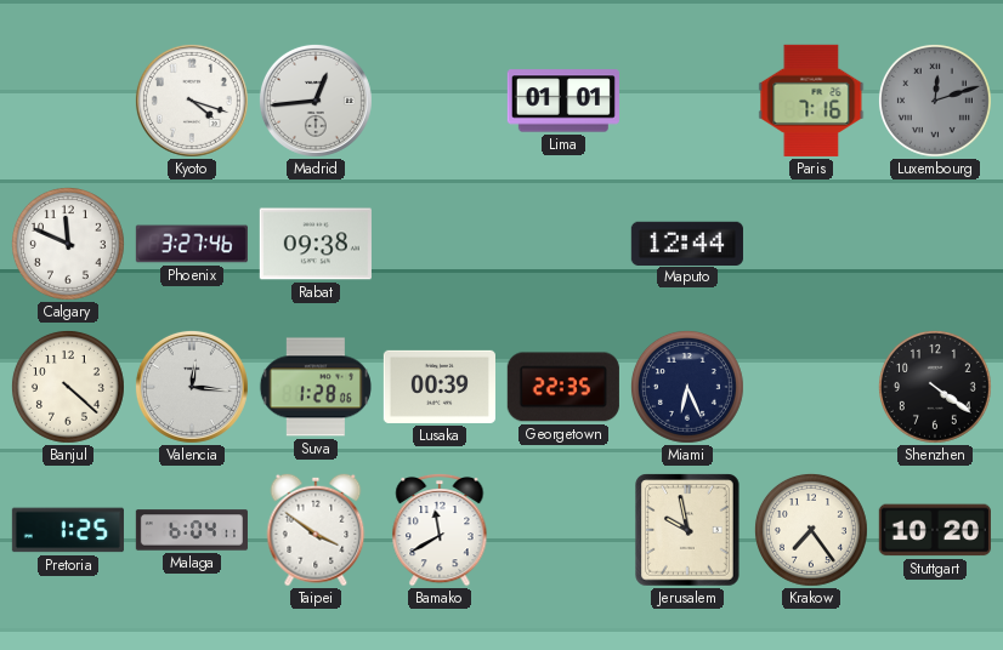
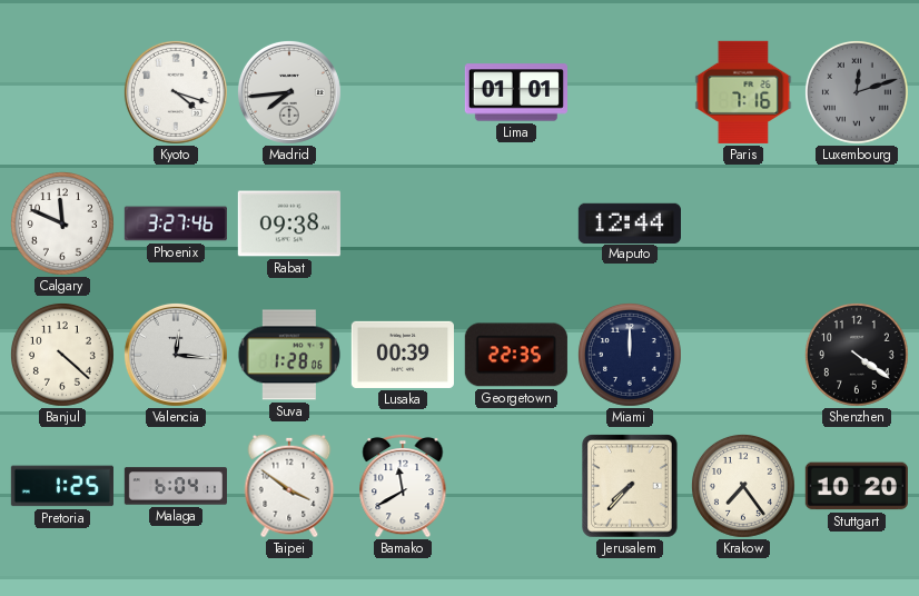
Madrid: 12:44 -> 7:44 (289, 92)
Miami: 6:26 -> 12:00 (630, 355)
Jerusalem: 9:58 -> 7:37 (630, 486)
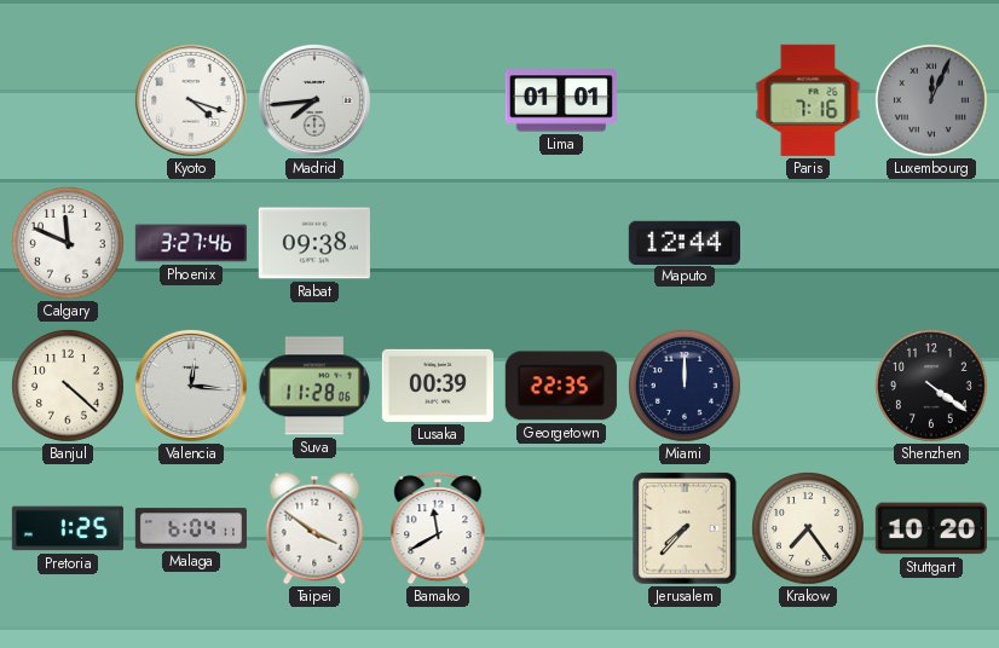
Luxembourg: 12:12 -> 12:04 (931, 100)
Suva: 1:28 -> 11:28 (314, 386)
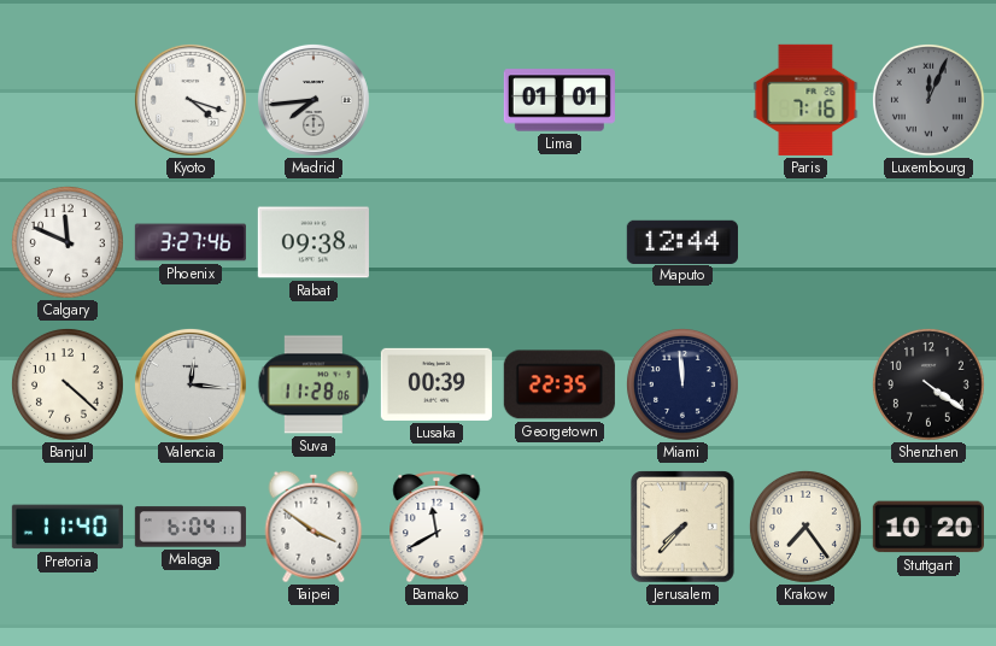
Miami: 12:00 -> 11:59 (682, 384)
Pretoria: 1:25 -> 11:40 (68, 527)
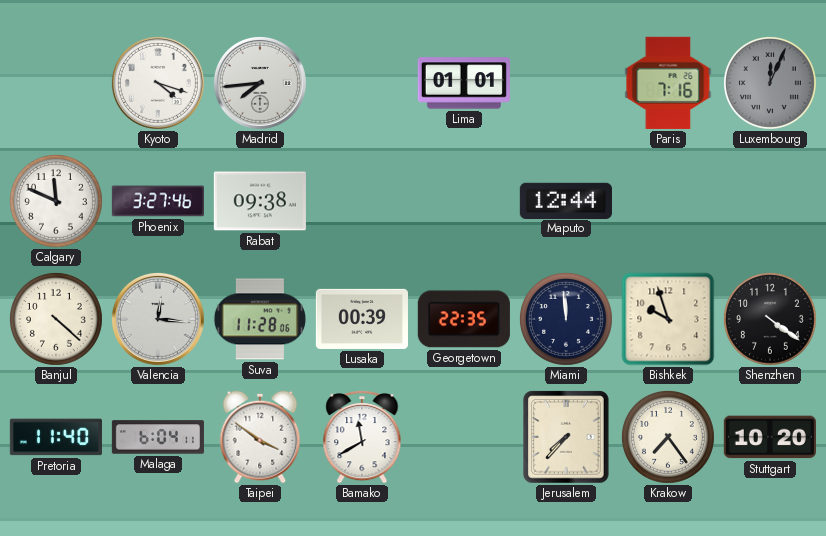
Bishkek: none -> 9:57 (668, 319)
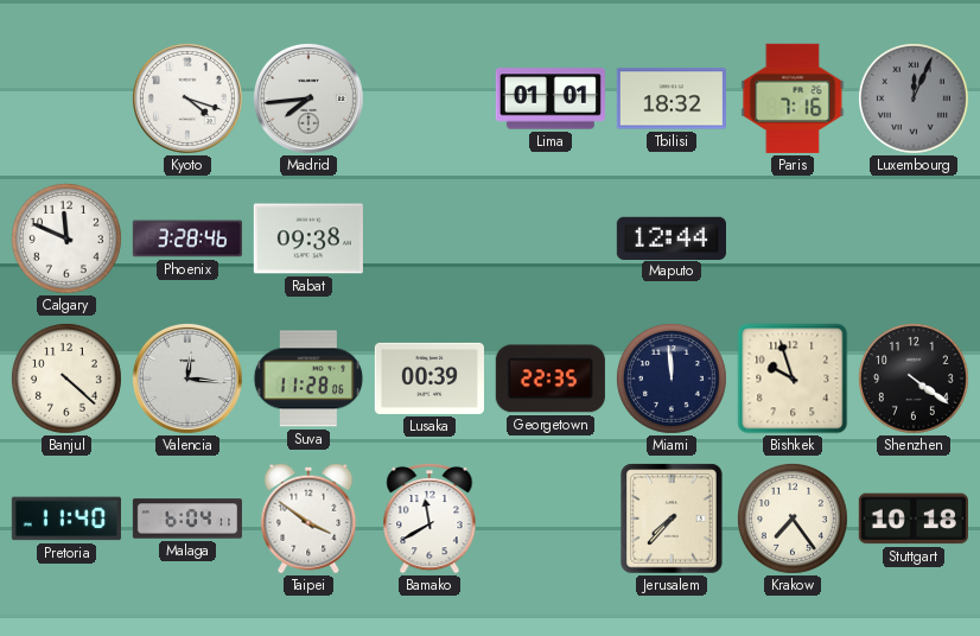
Tbilisi: none -> 18:32 (672, 98)
Phoenix: 3:27 -> 3:28 (187, 238)
Stuttgart: 10:20 -> 10:18 (914, 519)
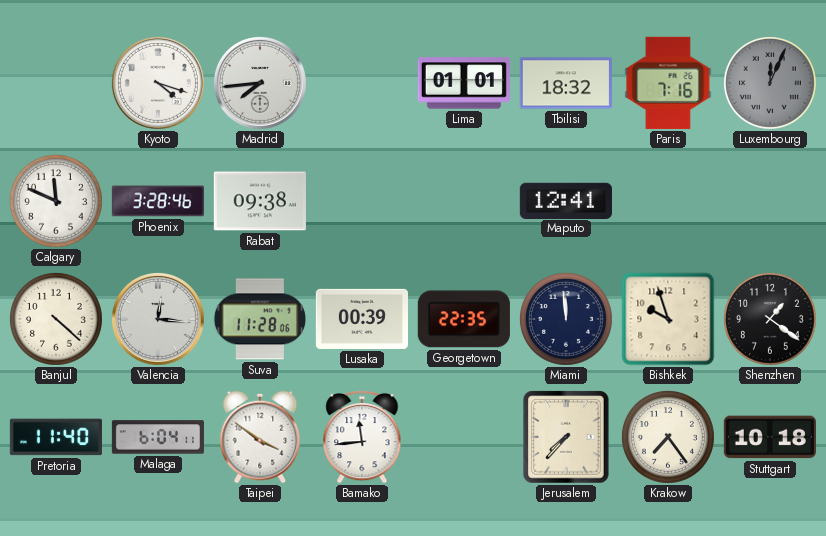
Maputo: 12:44 -> 12:41 (566, 200)
Shenzhen: 4:21 -> 1:21 (770, 319)
Bamako: 11:40 -> 11:44 (362, 437)
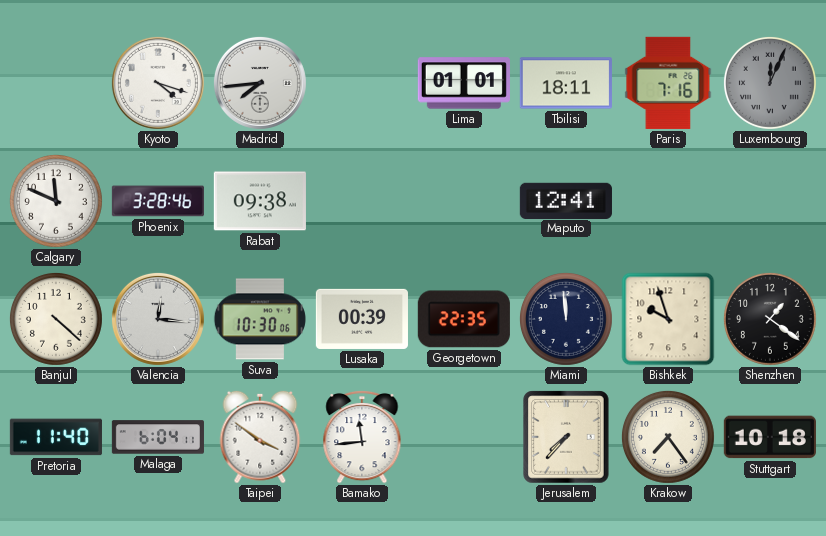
Tbilisi: 18:32 -> 18:11 (566, 83)
Suva: 11:28 -> 10:30 (260, 319)
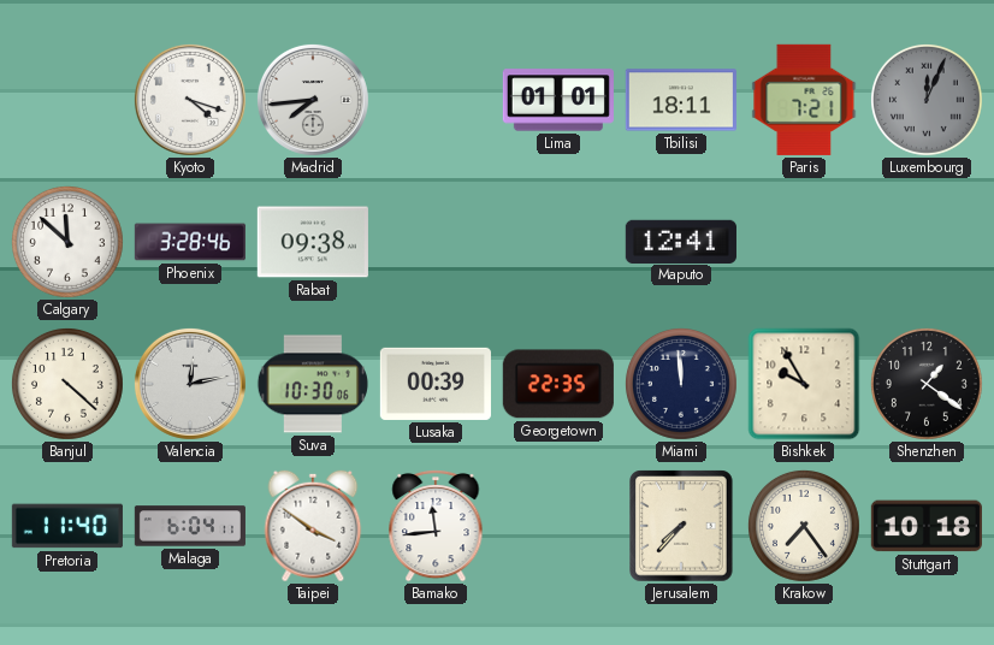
Paris: 7:16 -> 7:21 (804, 100)
Calgary: 11:49 -> 11:52 (67, 242)
Valencia: 12:16 -> 12:13 (190, 384)
Bishkek: 9:57 -> 9:55 (804, 384)
